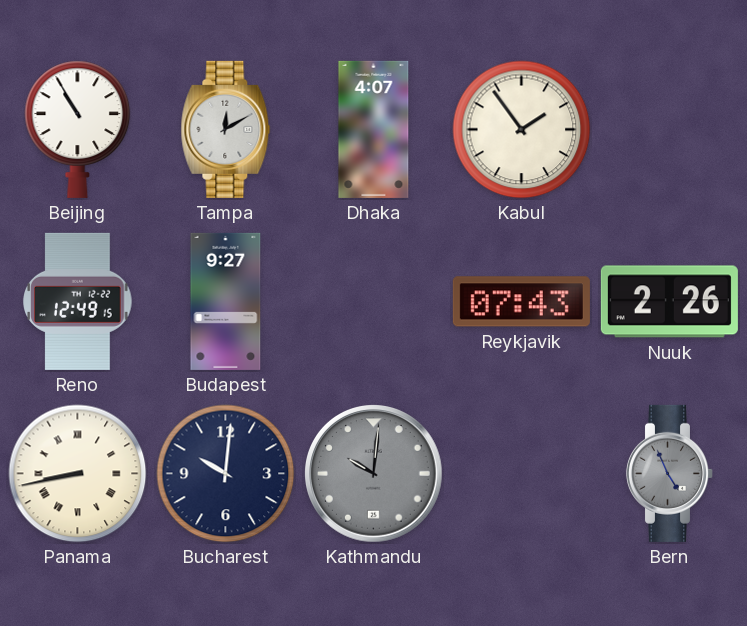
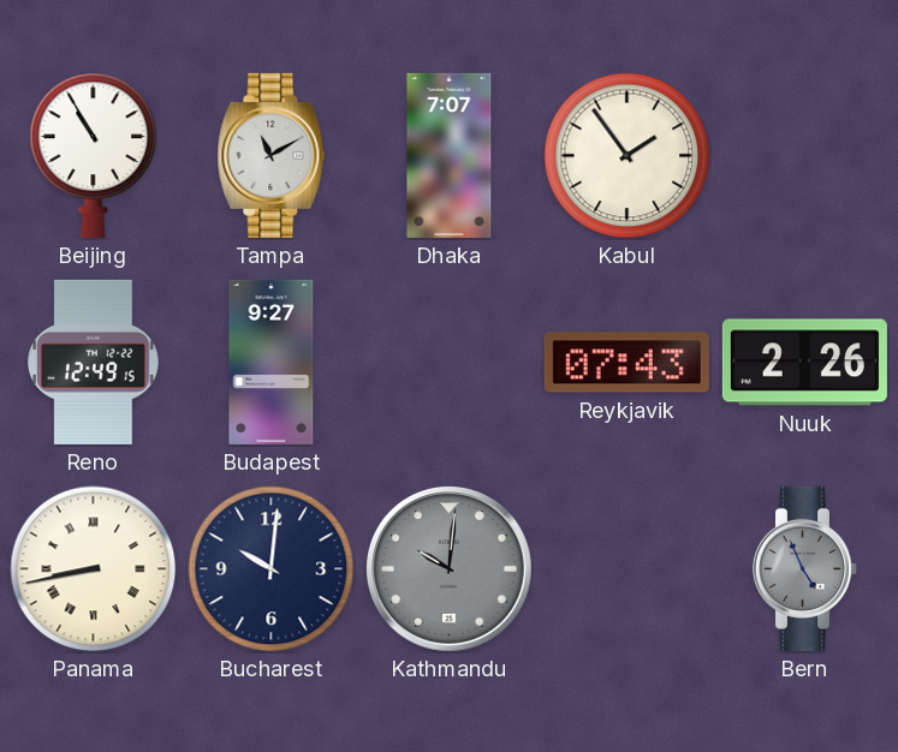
Tampa: 12:10 -> 11:10 (272, 155)
Dhaka: 4:07 -> 7:07 (450, 155)
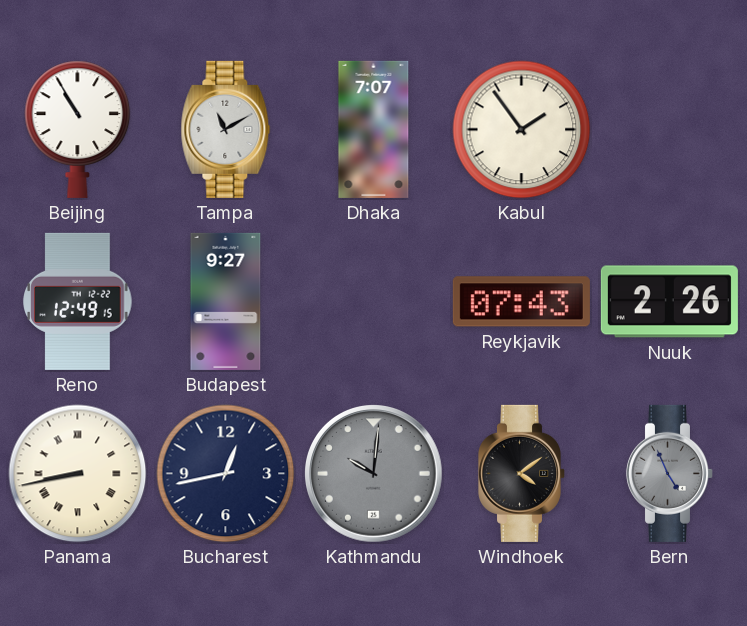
Bucharest: 10:01 -> 12:43 (226, 474)
Windhoek: none -> 4:09 (521, 473)
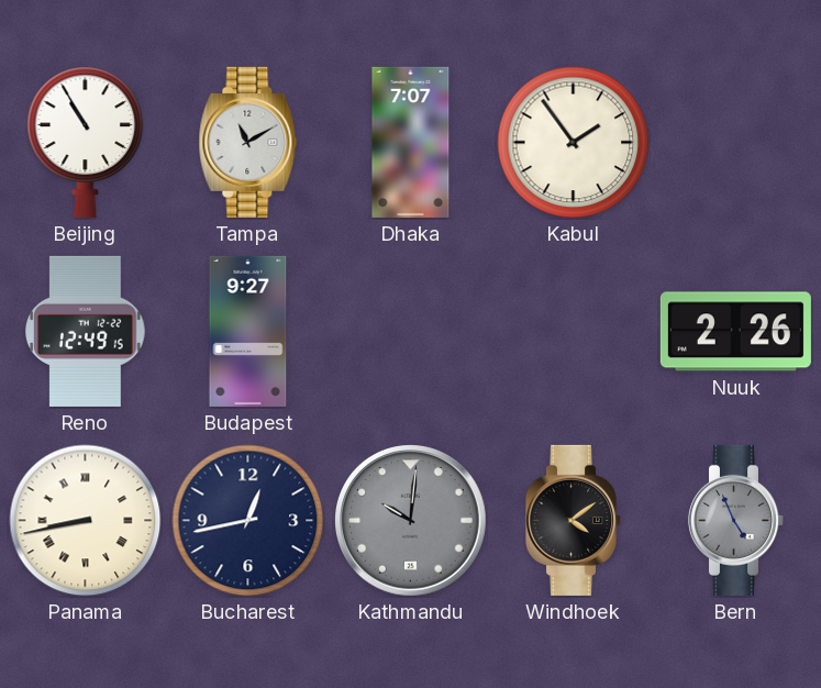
Reykjavik: 07:43 -> none (521, 302)
